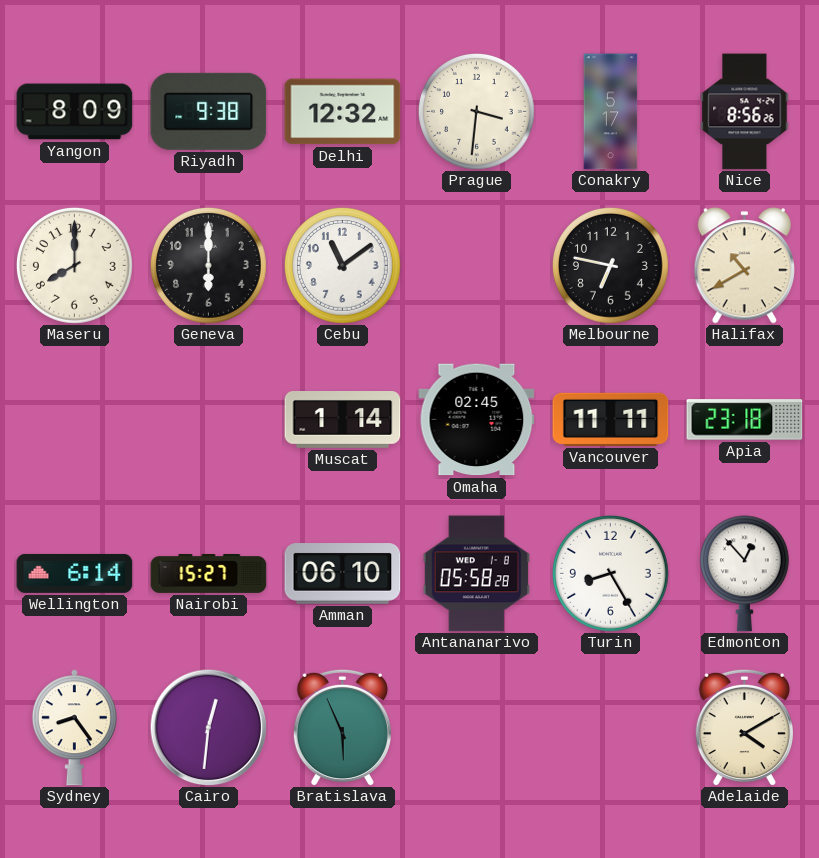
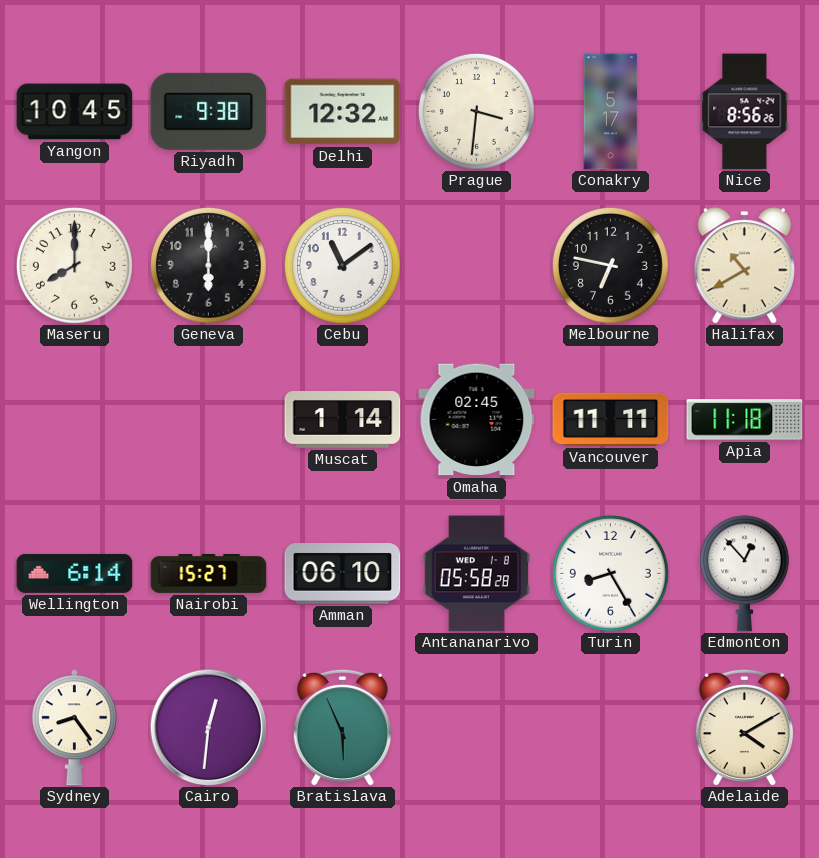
Yangon: 8:09 -> 10:45 (75, 112)
Apia: 23:18 -> 11:18 (745, 420)
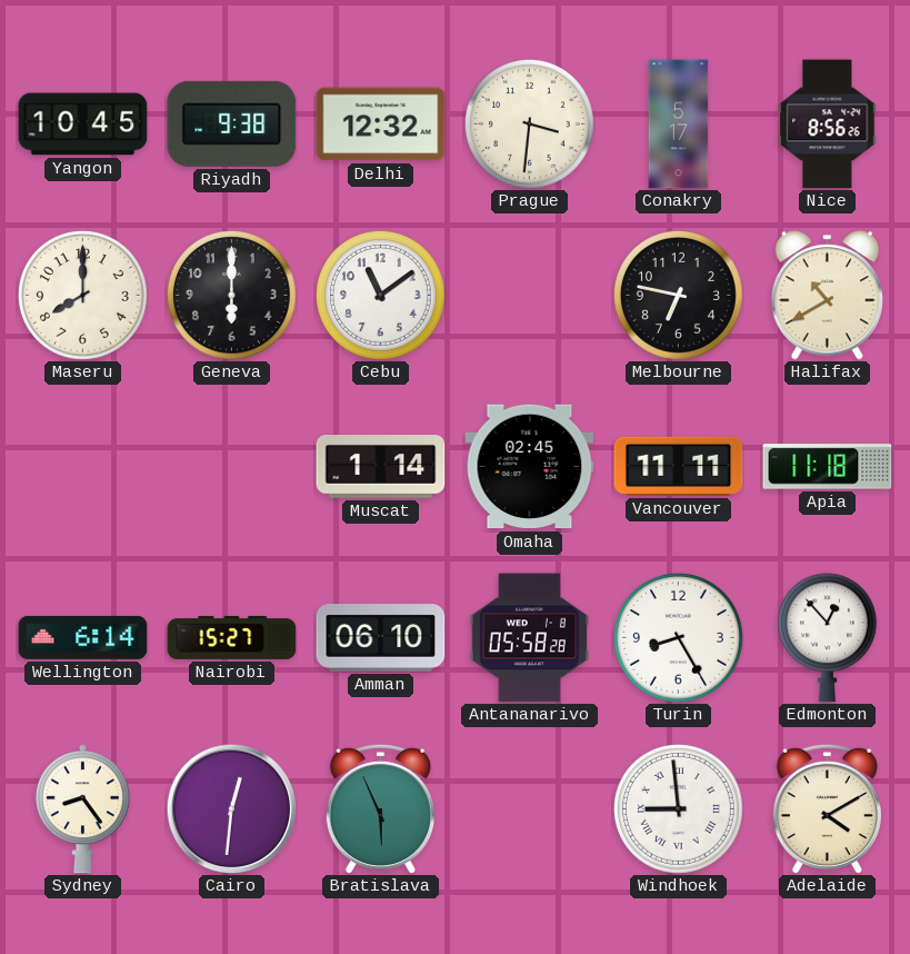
Windhoek: none -> 8:59 (678, 808)
